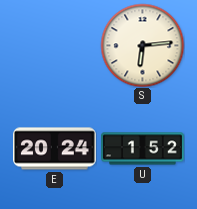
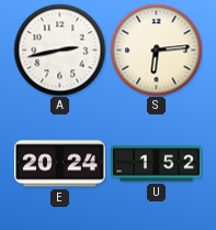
A: none -> 2:43 (59, 50)
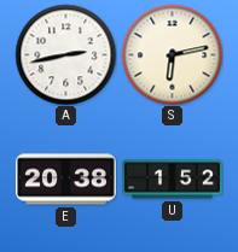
S: 6:14 -> 6:13 (172, 54)
E: 20:24 -> 20:38 (66, 180)
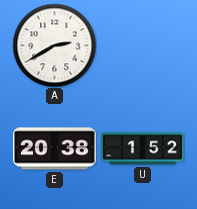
A: 2:43 -> 2:40 (54, 45)
S: 6:13 -> none (172, 54)
